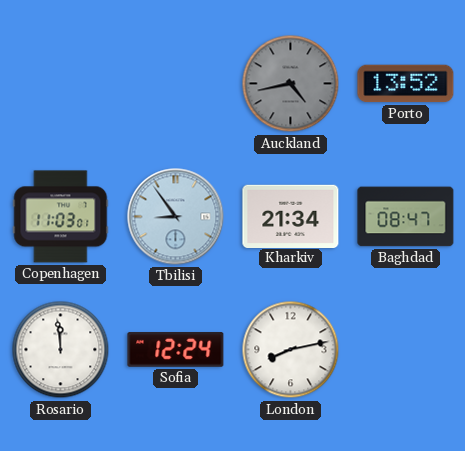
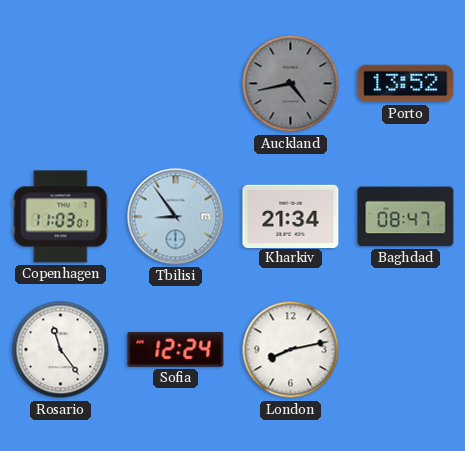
Rosario: 11:59 -> 11:24 (61, 350)
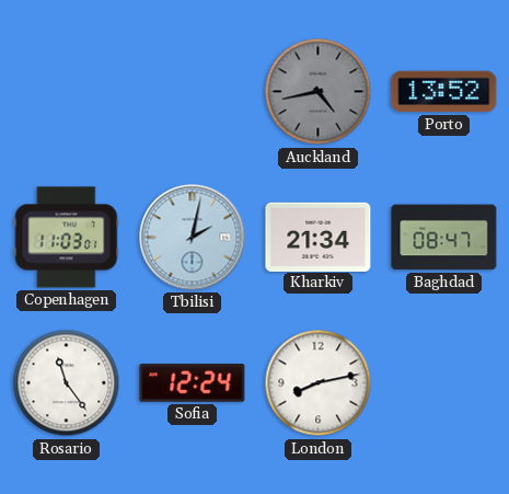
Tbilisi: 8:54 -> 2:02 (193, 238)
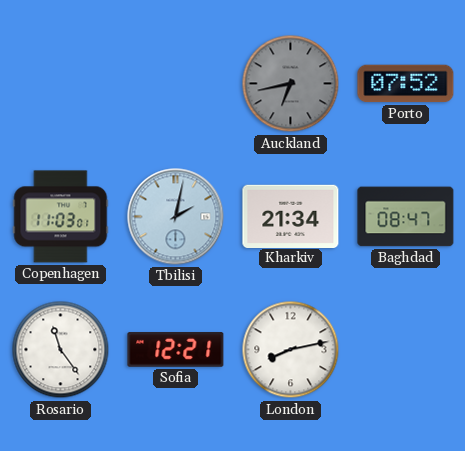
Auckland: 4:43 -> 6:43 (291, 84)
Porto: 13:52 -> 07:52 (406, 84)
Sofia: 12:24 -> 12:21 (176, 350)
